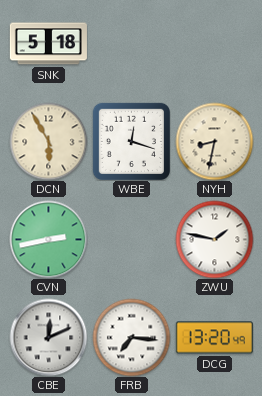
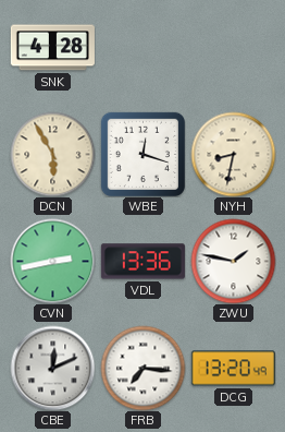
SNK: 5:18 -> 4:28 (52, 48)
VDL: none -> 13:36 (142, 262)
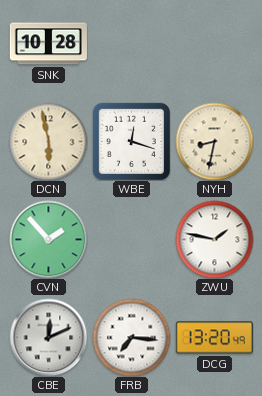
SNK: 4:28 -> 10:28 (48, 44)
DCN: 5:55 -> 5:58 (48, 141)
CVN: 2:43 -> 1:53 (48, 239)
VDL: 13:36 -> none (142, 262)
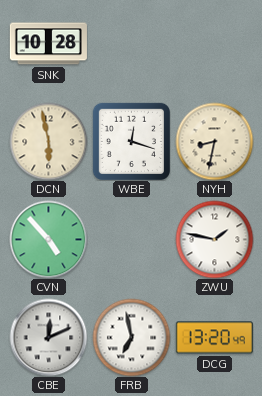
CVN: 1:53 -> 4:53 (48, 239)
FRB: 7:16 -> 6:58 (131, 337)
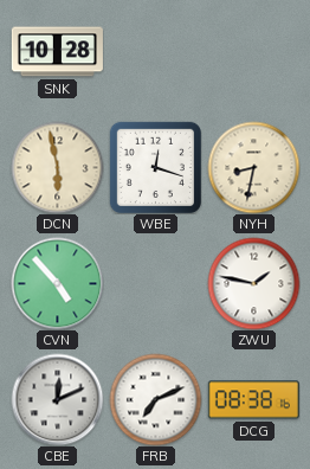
FRB: 6:58 -> 7:11 (155, 399)
DCG: 13:20 -> 08:38 (253, 400)
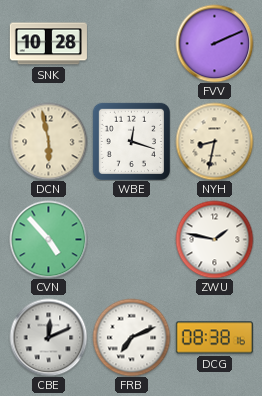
FVV: none -> 2:11 (214, 43)
